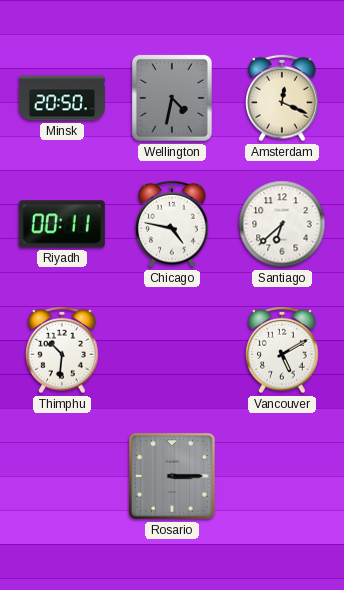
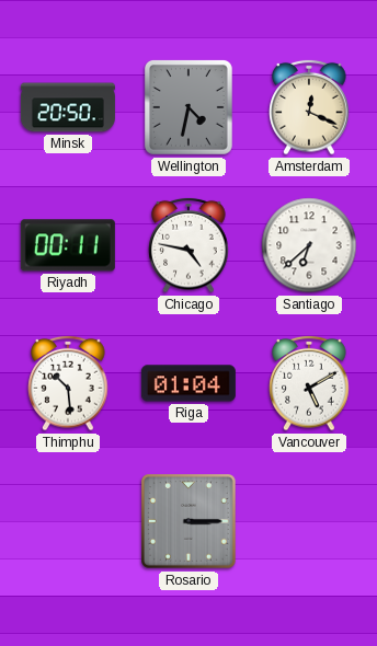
Thimphu: 10:31 -> 10:29 (68, 383)
Riga: none -> 01:04 (188, 383)
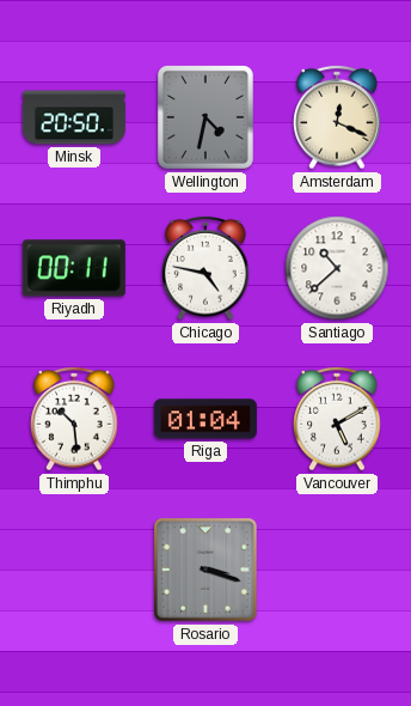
Santiago: 6:38 -> 10:38 (337, 268)
Rosario: 3:15 -> 3:18 (207, 571)
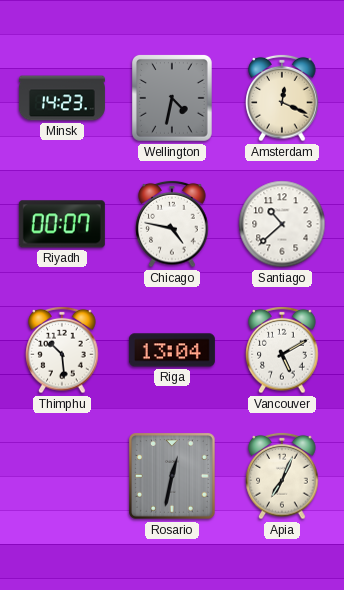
Minsk: 20:50 -> 14:23 (62, 98)
Riyadh: 00:11 -> 00:07 (62, 224)
Riga: 01:04 -> 13:04 (172, 350)
Rosario: 3:18 -> 12:32 (173, 477)
Apia: none -> 7:04 (282, 476)
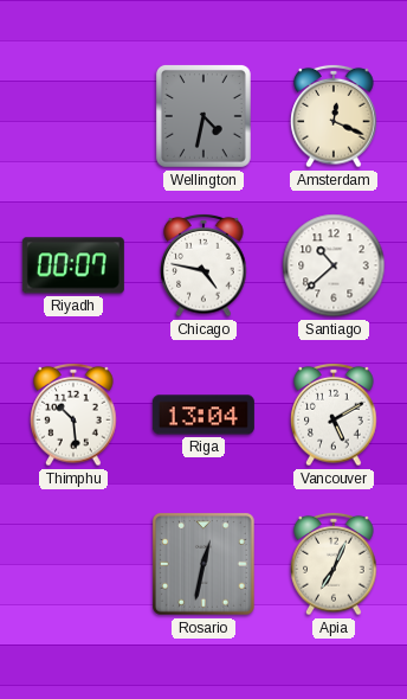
Minsk: 14:23 -> none (62, 98)
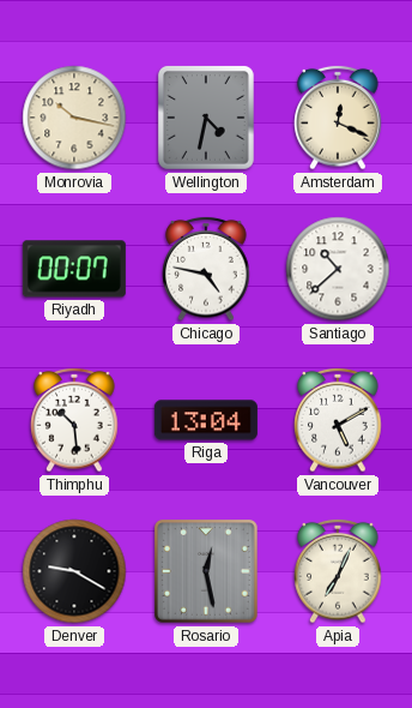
Monrovia: none -> 10:17 (74, 118)
Denver: none -> 9:20 (74, 571)
Rosario: 12:32 -> 12:28 (207, 572)
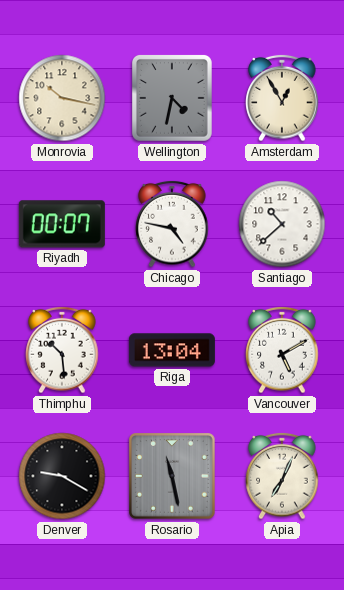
Amsterdam: 12:19 -> 12:55 (282, 98)
Rosario: 12:28 -> 11:28 (173, 477)
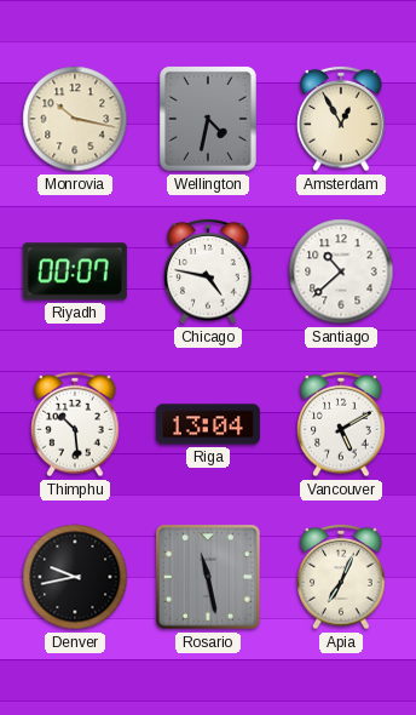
Denver: 9:20 -> 9:43 (75, 577)
